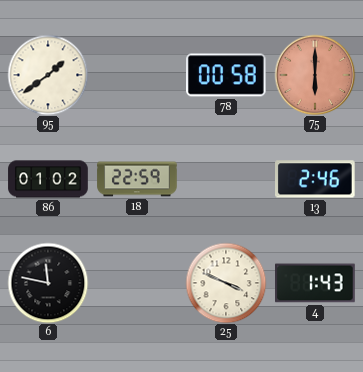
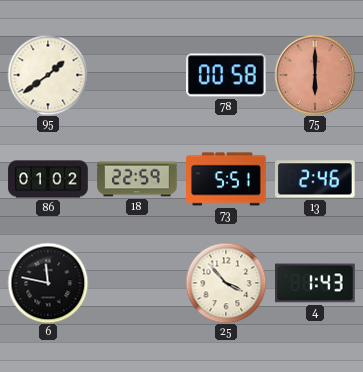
73: none -> 5:51 (226, 179)
25: 3:49 -> 3:53 (226, 283)
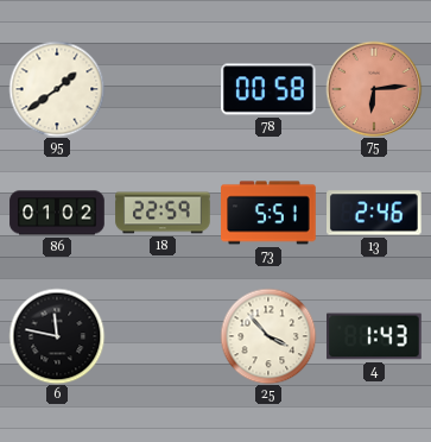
75: 6:00 -> 6:14 (374, 89)
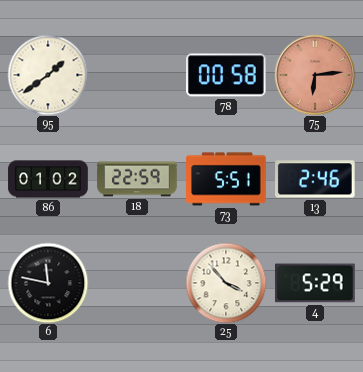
4: 1:43 -> 5:29 (315, 283)
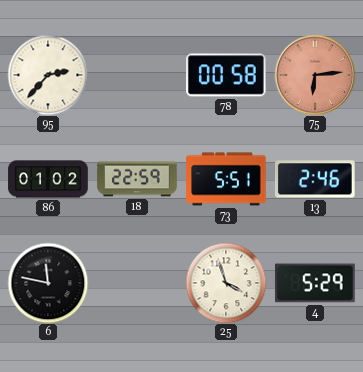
95: 1:39 -> 2:37 (48, 75)
25: 3:53 -> 3:57 (226, 283)
